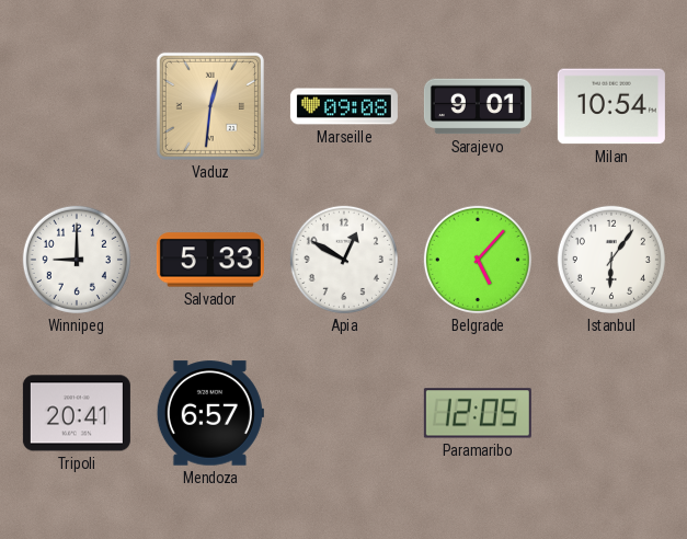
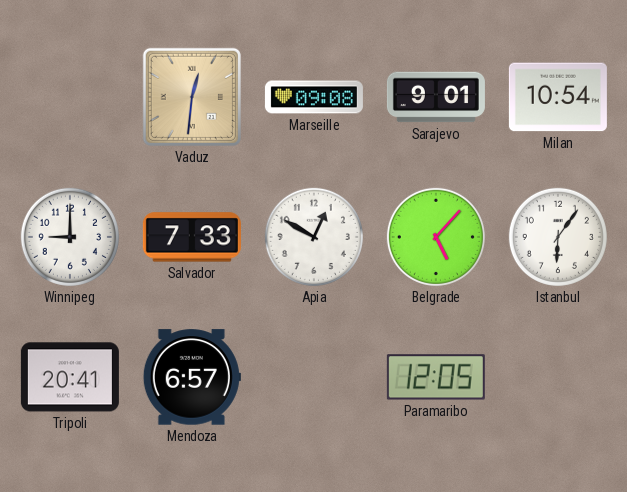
Salvador: 5:33 -> 7:33 (192, 237)
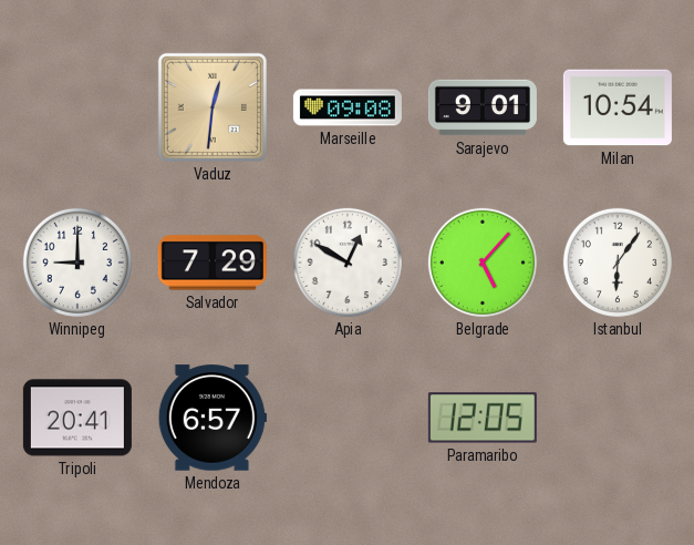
Salvador: 7:33 -> 7:29 (213, 263)
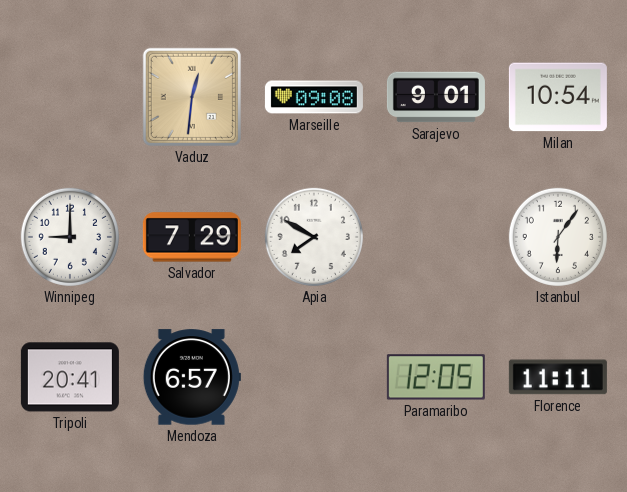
Apia: 12:50 -> 7:50 (314, 237)
Belgrade: 5:07 -> none (483, 263)
Florence: none -> 11:11 (558, 377)
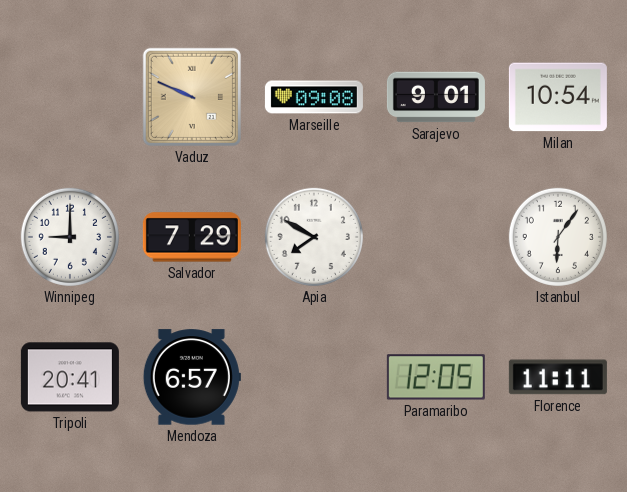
Vaduz: 12:31 -> 9:49 (192, 97)
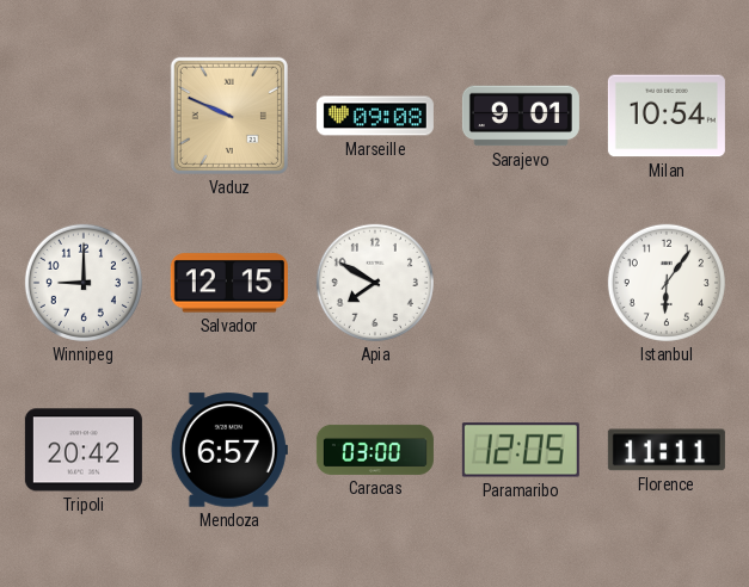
Salvador: 7:29 -> 12:15 (229, 283)
Tripoli: 20:41 -> 20:42 (84, 450)
Caracas: none -> 03:00 (375, 450)
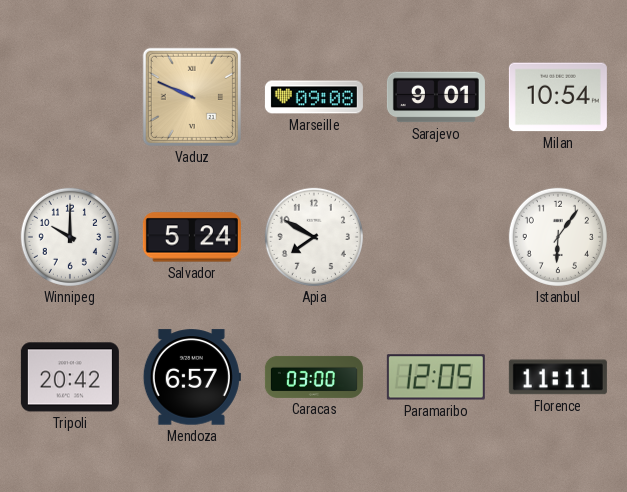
Winnipeg: 9:00 -> 10:00 (70, 237)
Salvador: 12:15 -> 5:24 (192, 237)
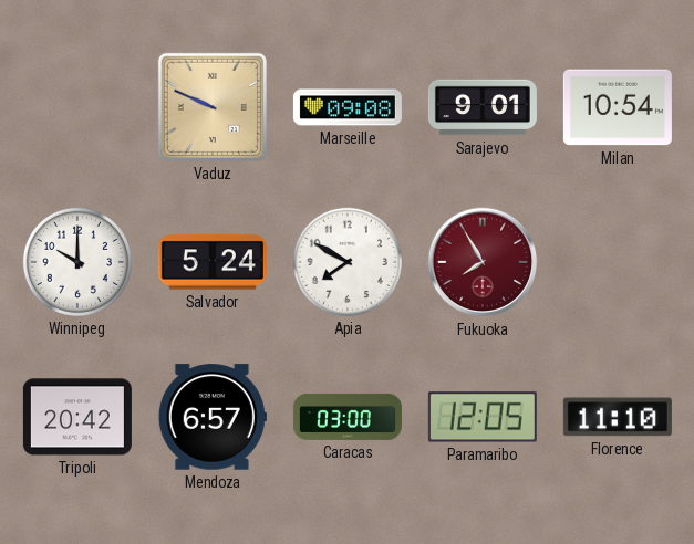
Fukuoka: none -> 7:55 (483, 262)
Istanbul: 6:06 -> none (558, 237)
Florence: 11:11 -> 11:10 (618, 417)
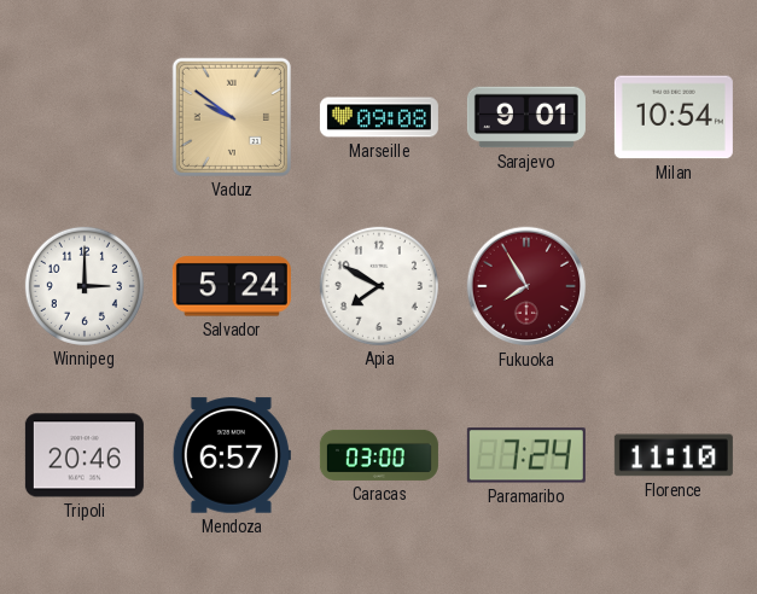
Vaduz: 9:49 -> 9:51 (232, 117)
Winnipeg: 10:00 -> 3:00 (85, 286)
Tripoli: 20:42 -> 20:46 (85, 455)
Paramaribo: 12:05 -> 7:24 (526, 455)
